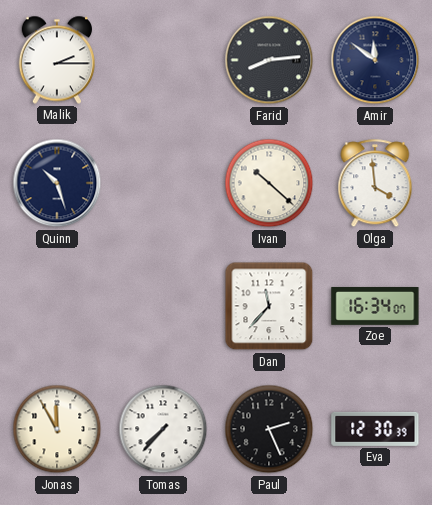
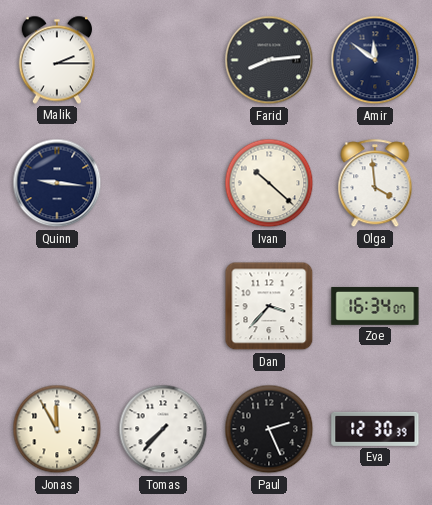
Quinn: 10:27 -> 9:16 (57, 183)
Dan: 11:37 -> 3:37 (269, 306)
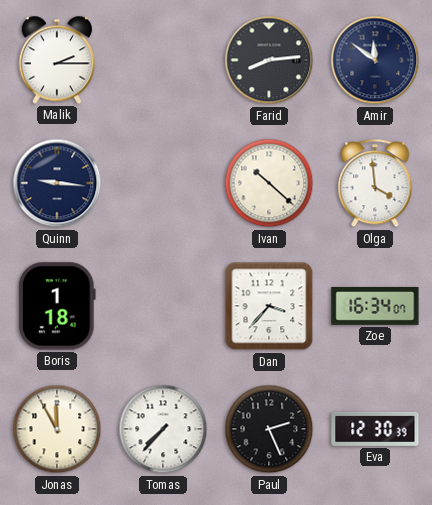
Boris: none -> 1:18 (57, 306)
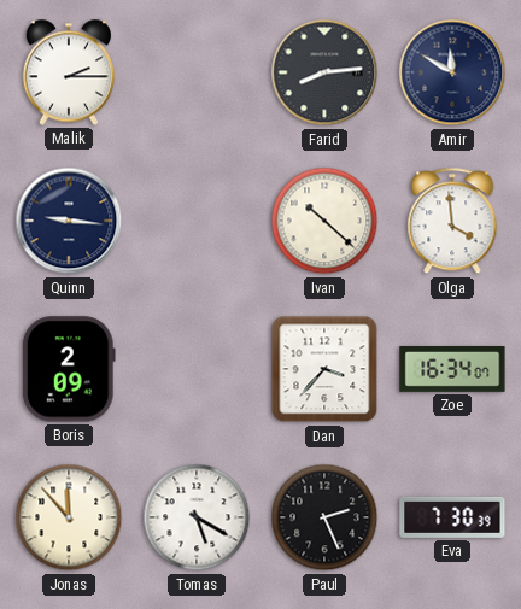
Amir: 11:51 -> 11:50 (452, 72)
Boris: 1:18 -> 2:09 (69, 369)
Jonas: 11:55 -> 11:53 (69, 517)
Tomas: 7:37 -> 5:20 (197, 517)
Eva: 12:30 -> 7:30 (452, 517)
